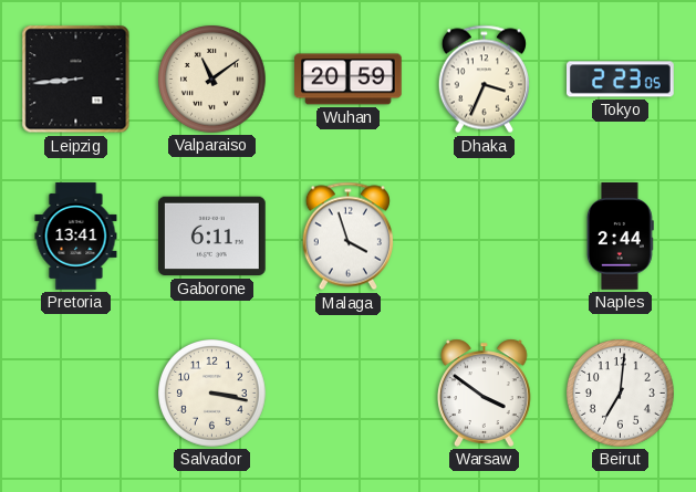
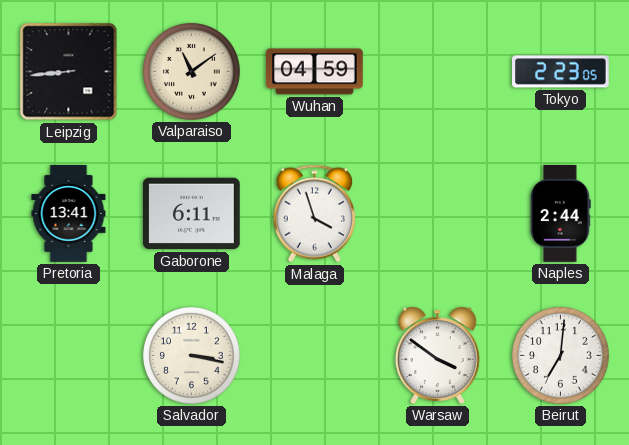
Wuhan: 20:59 -> 04:59 (315, 72)
Dhaka: 3:34 -> none (484, 80)
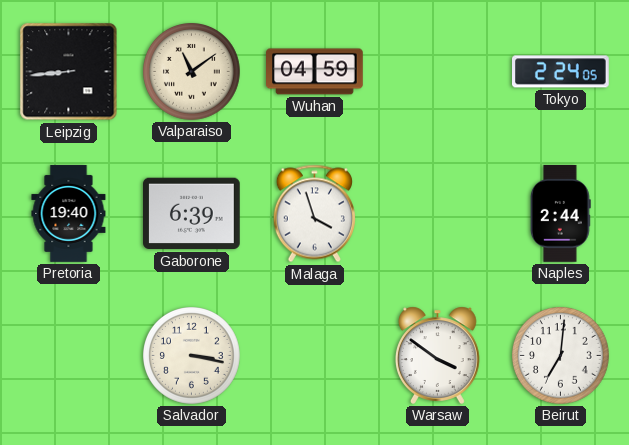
Tokyo: 2:23 -> 2:24 (561, 72)
Pretoria: 13:41 -> 19:40 (69, 214)
Gaborone: 6:11 -> 6:39 (192, 214)
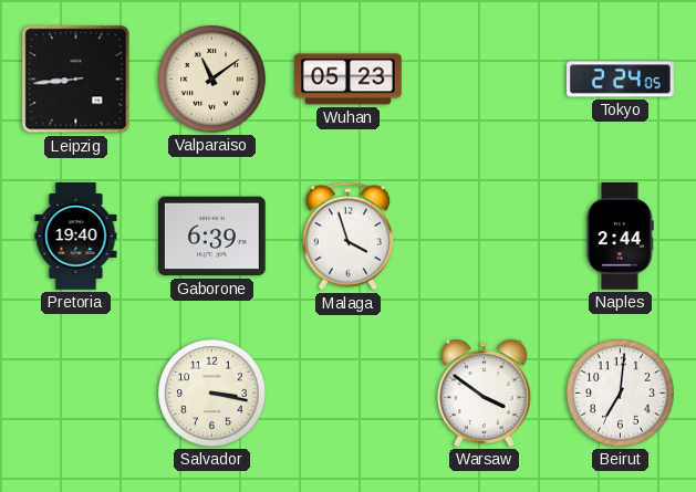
Wuhan: 04:59 -> 05:23 (349, 80)
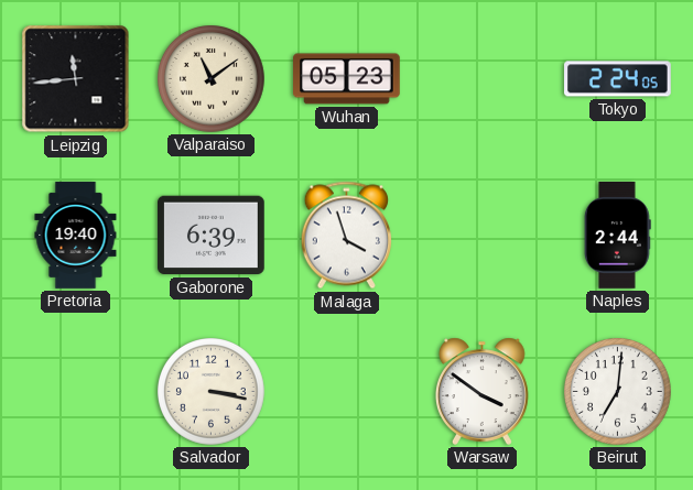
Leipzig: 8:44 -> 11:44 (76, 79)
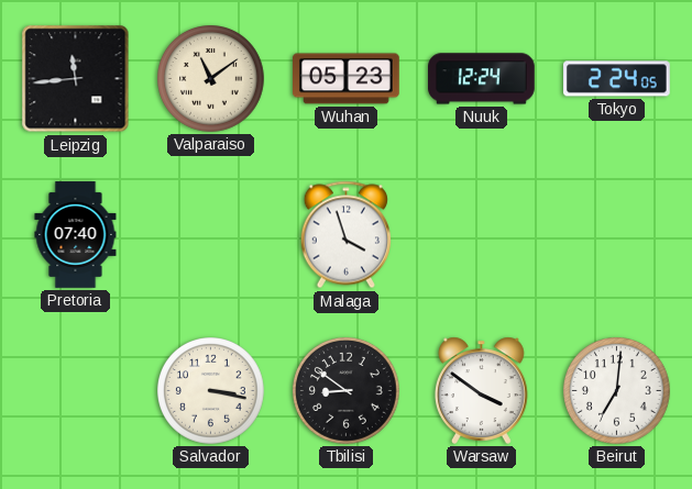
Nuuk: none -> 12:24 (482, 79)
Pretoria: 19:40 -> 07:40 (76, 235)
Gaborone: 6:39 -> none (212, 236)
Naples: 2:44 -> none (617, 236)
Tbilisi: none -> 8:51 (347, 391)
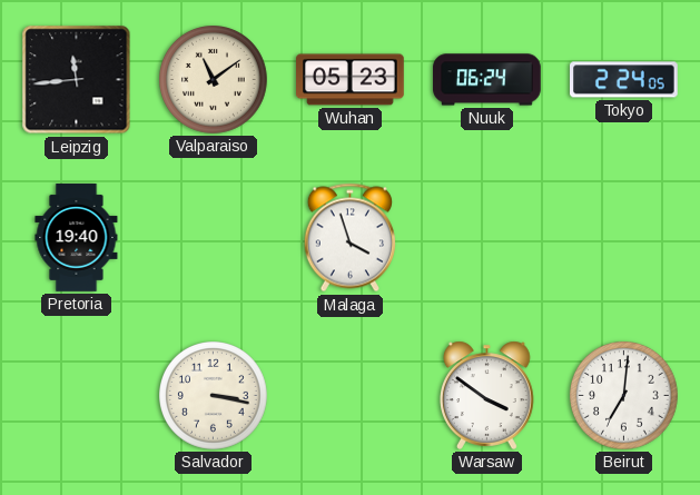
Nuuk: 12:24 -> 06:24 (487, 80)
Pretoria: 07:40 -> 19:40 (77, 238)
Tbilisi: 8:51 -> none (347, 391)
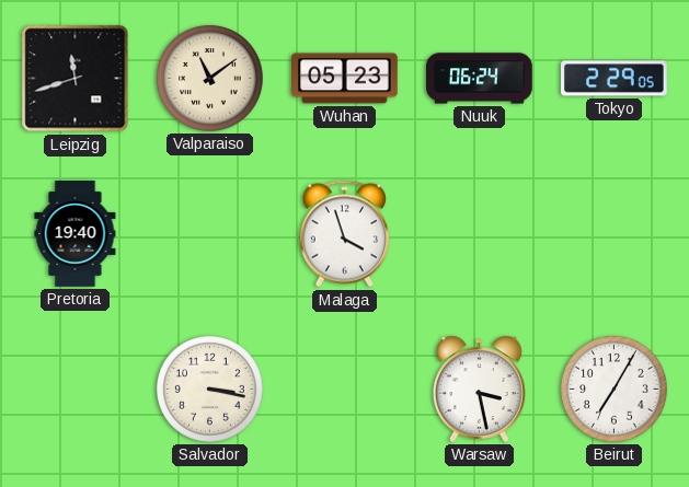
Leipzig: 11:44 -> 11:42 (76, 79)
Tokyo: 2:24 -> 2:29 (615, 79)
Warsaw: 3:51 -> 3:28 (479, 389)
Beirut: 7:01 -> 7:05 (615, 390)
